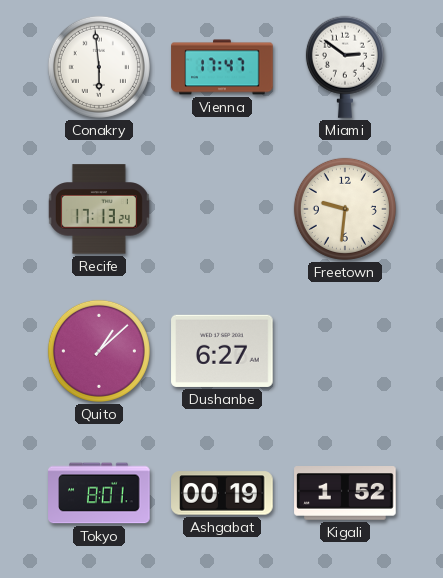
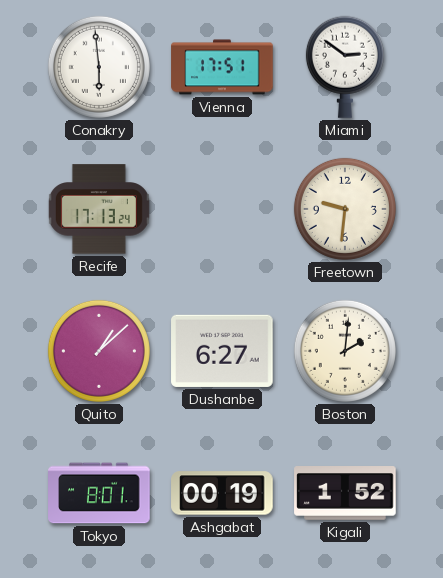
Vienna: 17:47 -> 17:51 (222, 67)
Boston: none -> 2:01 (345, 351)
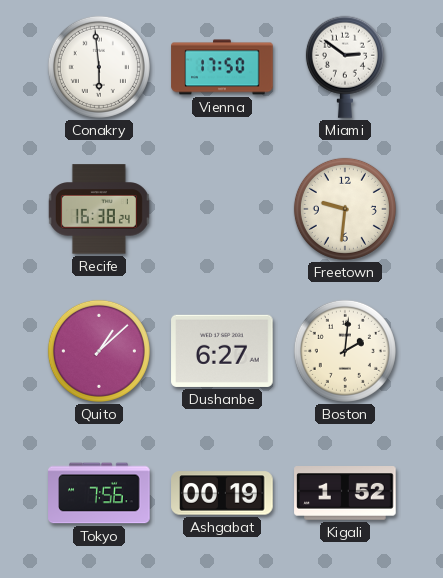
Vienna: 17:51 -> 17:50 (222, 67)
Recife: 17:13 -> 16:38 (99, 209)
Tokyo: 8:01 -> 7:56 (99, 493)
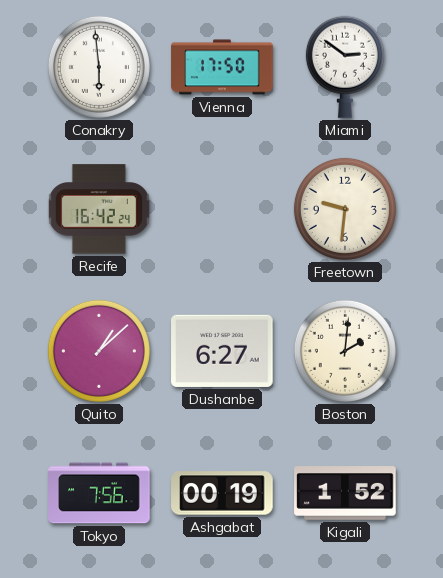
Recife: 16:38 -> 16:42 (99, 209)
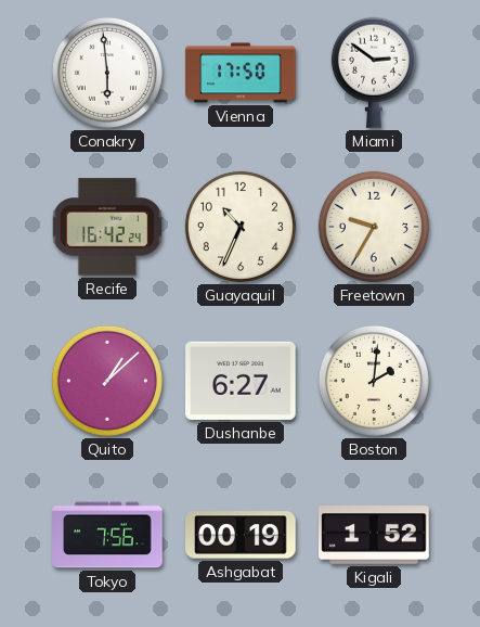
Guayaquil: none -> 10:34 (241, 227)
Freetown: 9:31 -> 9:35 (374, 227)
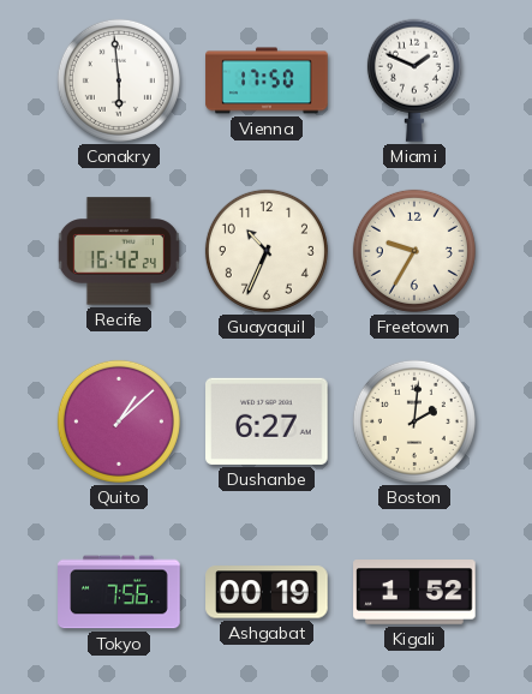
Miami: 2:51 -> 1:49 (414, 80)
